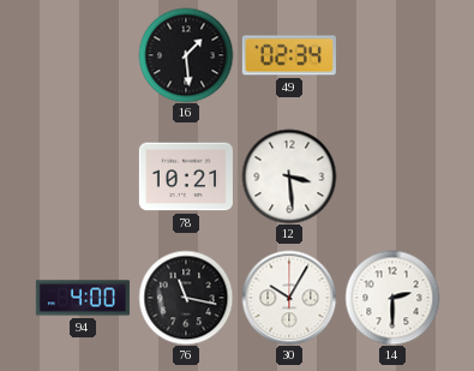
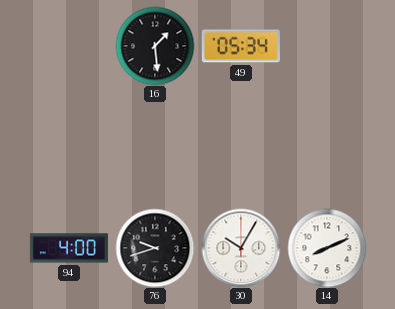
49: 02:34 -> 05:34 (241, 46)
78: 10:21 -> none (186, 176)
12: 3:29 -> none (289, 176)
76: 11:17 -> 9:42 (155, 248)
14: 2:30 -> 8:11 (327, 248)
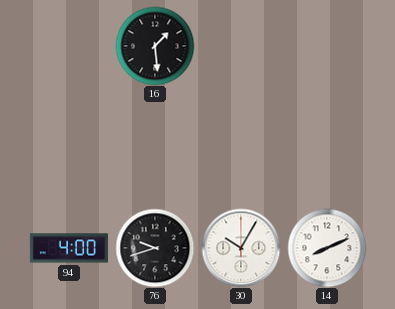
49: 05:34 -> none (241, 46)
